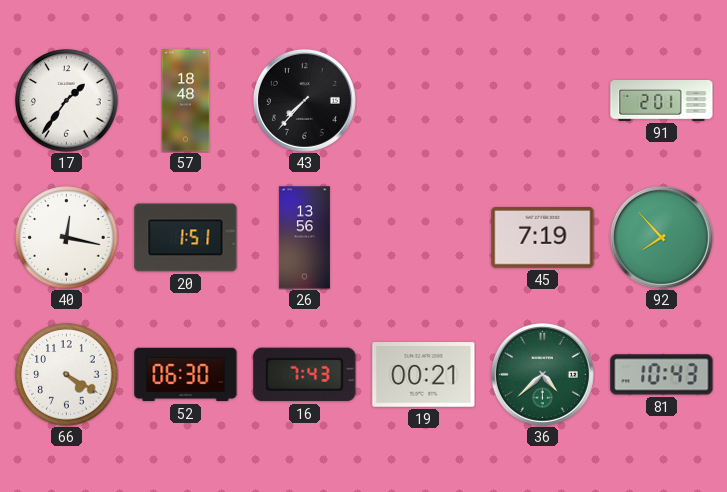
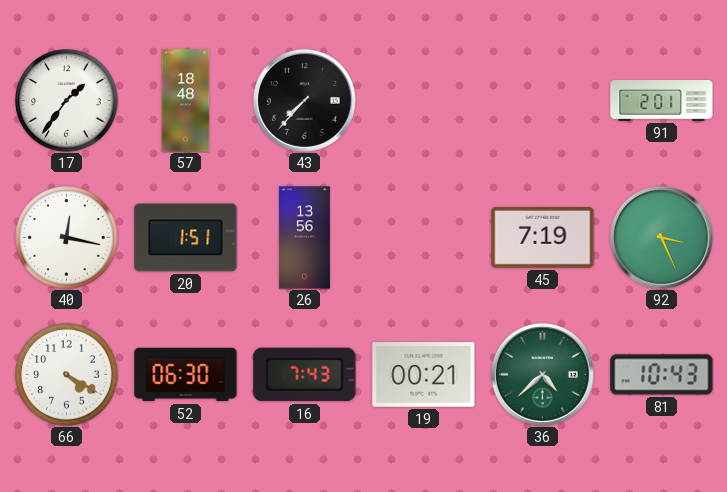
92: 7:53 -> 3:26 (661, 237)
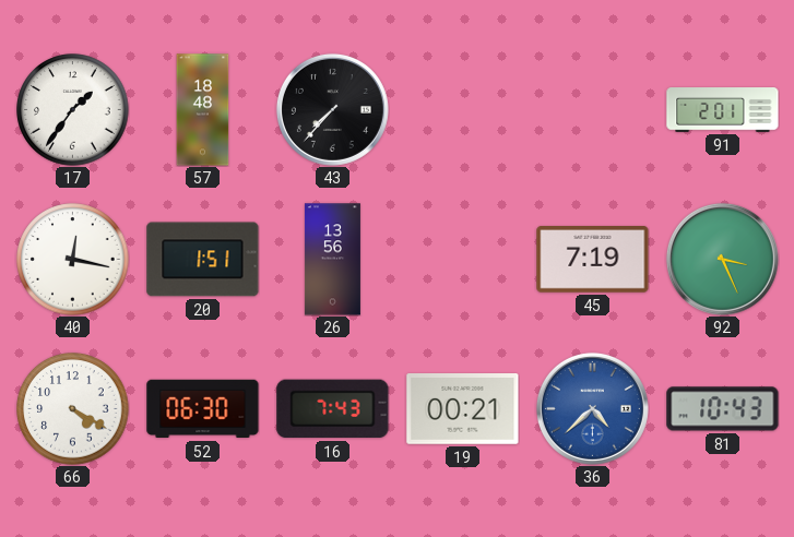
36 dial: green -> blue (592, 408)
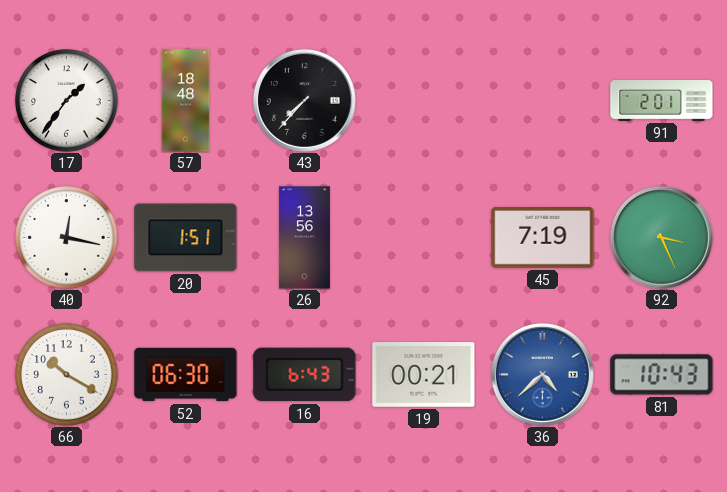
66: 4:20 -> 10:20 (67, 375)
16: 7:43 -> 6:43 (305, 375)
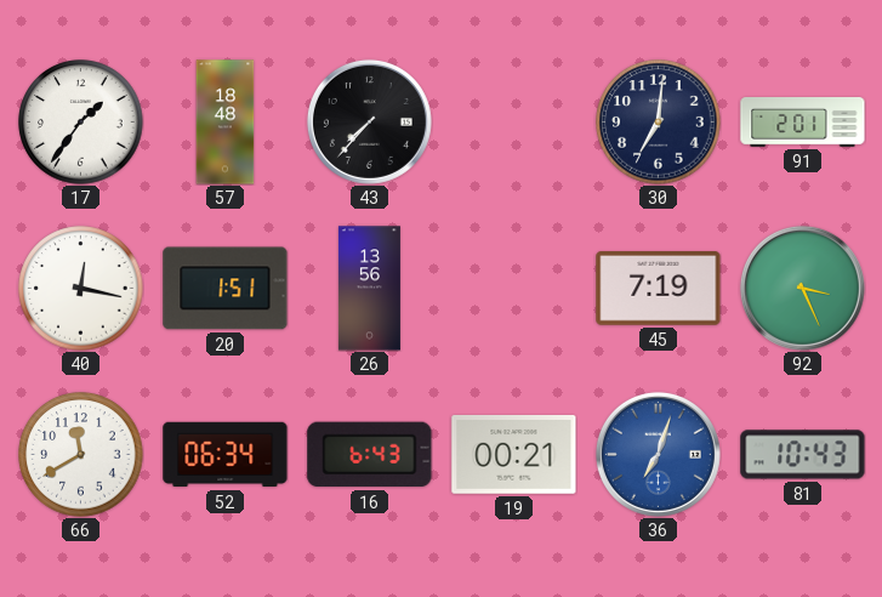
30: none -> 7:01 (659, 123)
66: 10:20 -> 11:40 (81, 455)
52: 06:30 -> 06:34 (226, 455)
36: 4:38 -> 7:03 (658, 454)
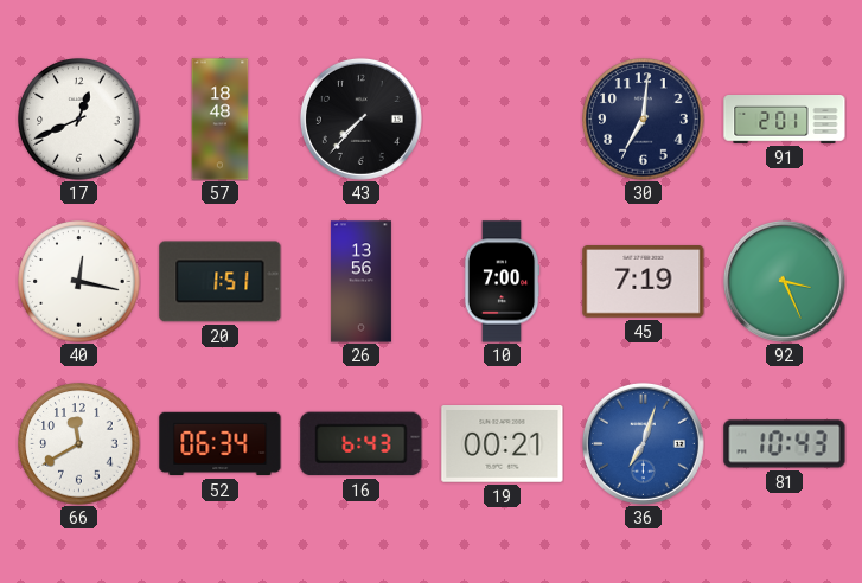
17: 1:36 -> 12:41 (79, 120)
10: none -> 7:00 (502, 282)
